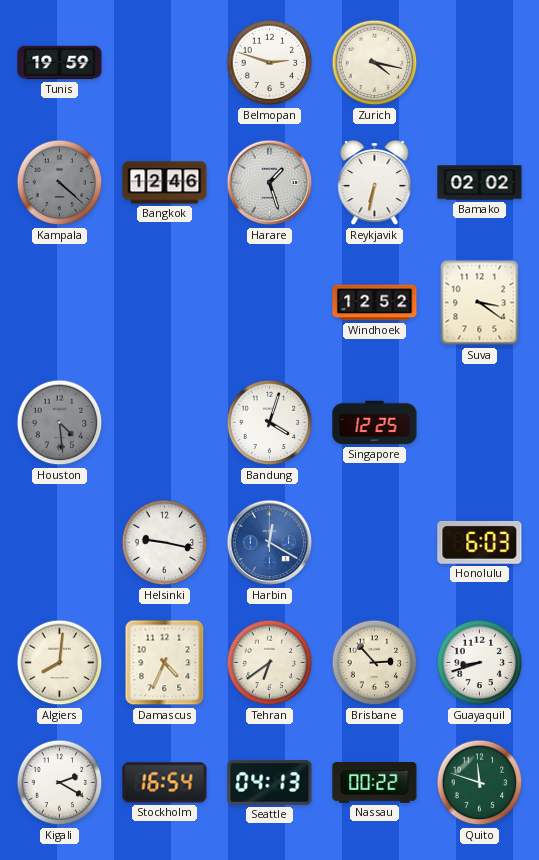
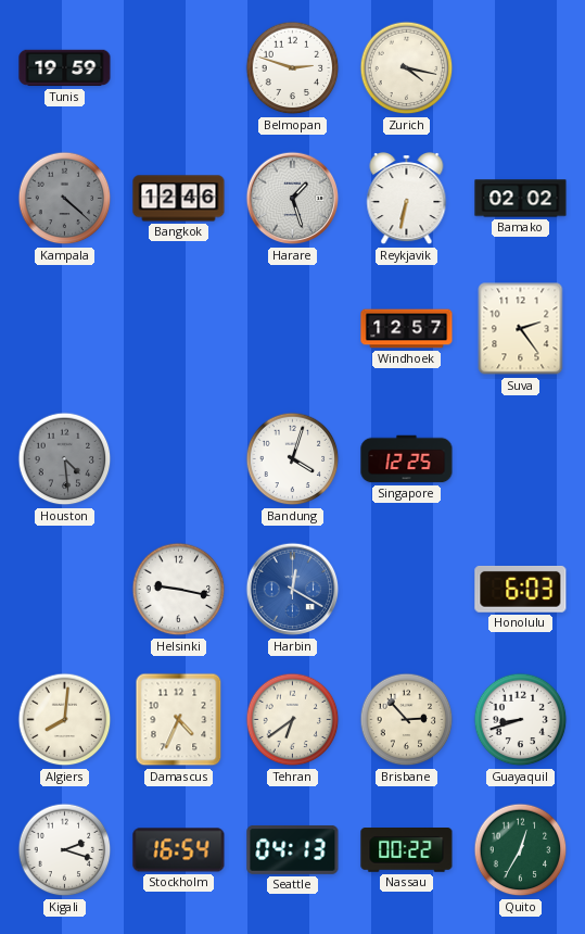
Windhoek: 12:52 -> 12:57 (407, 329)
Suva: 3:21 -> 2:24 (521, 329)
Kigali: 2:20 -> 2:18 (65, 850)
Quito: 11:48 -> 12:35 (521, 850)
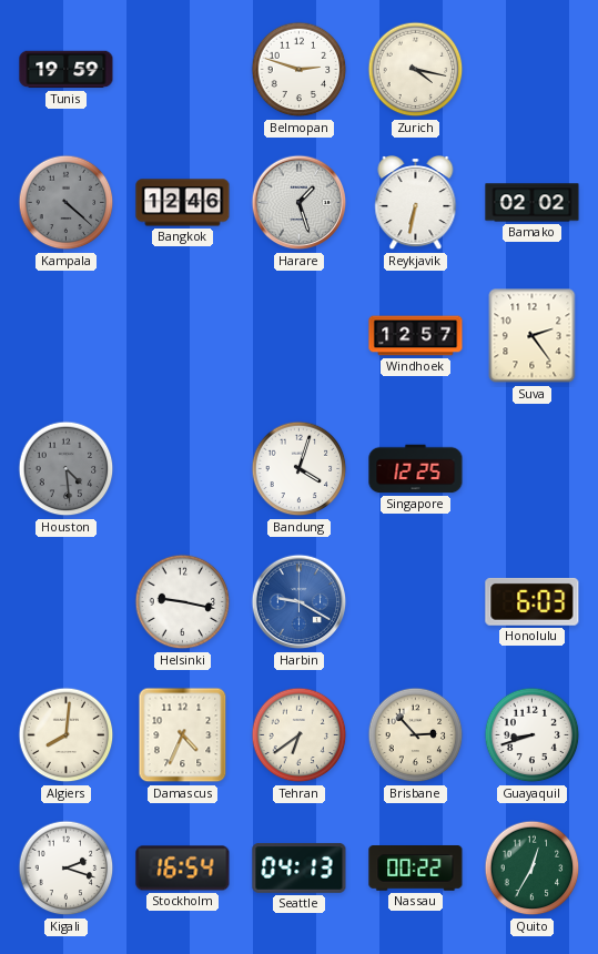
Harbin: 12:20 -> 9:20 (300, 602)
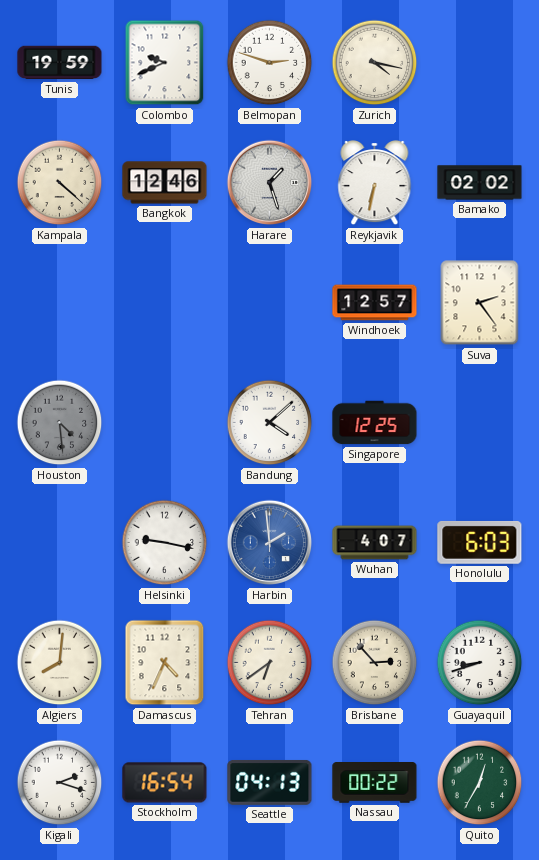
Colombo: none -> 9:41 (165, 63)
Kampala dial: grey -> cream (60, 183)
Bandung: 4:03 -> 4:08 (270, 423)
Harbin: 9:20 -> 1:59 (270, 543)
Wuhan: none -> 4:07 (375, 543)
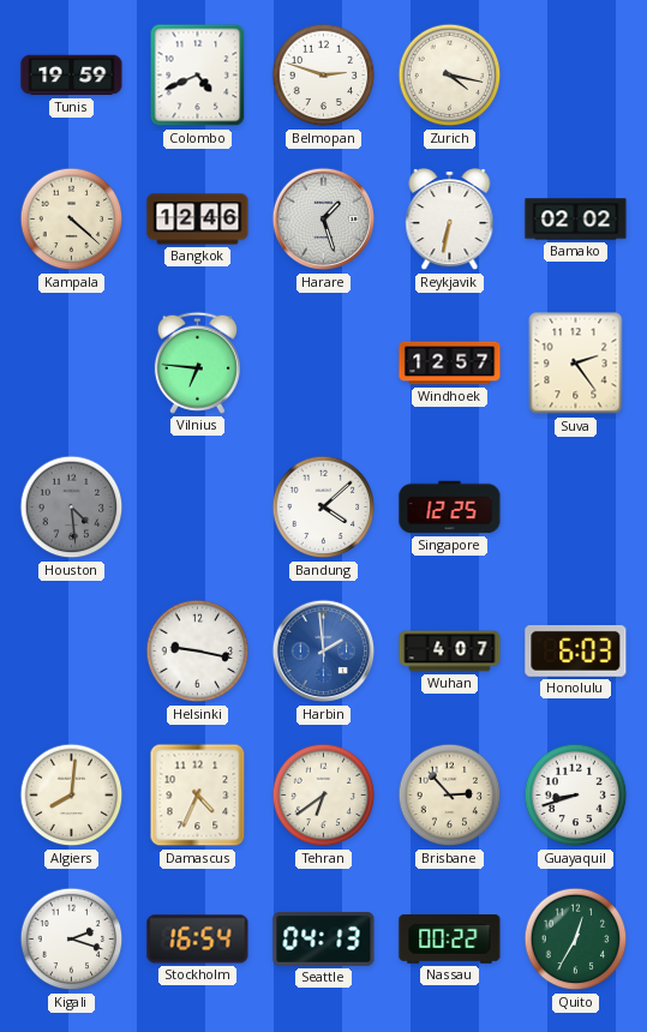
Colombo: 9:41 -> 4:41 (198, 76)
Vilnius: none -> 6:46 (197, 362)
